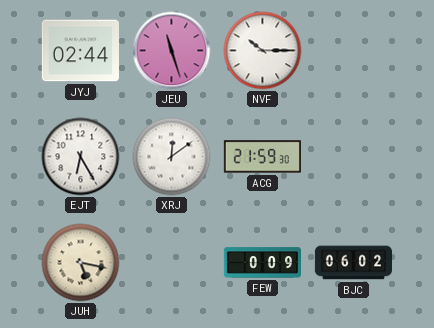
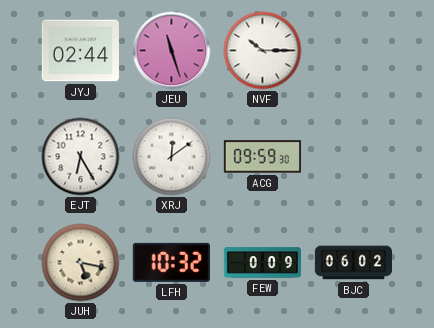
ACG: 21:59 -> 09:59 (262, 157)
LFH: none -> 10:32 (171, 262)
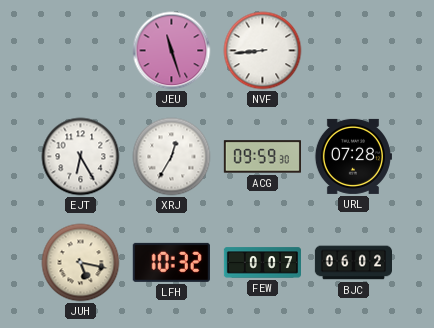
JYJ: 02:44 -> none (80, 51)
NVF: 10:15 -> 8:44 (263, 51)
XRJ: 12:09 -> 12:35 (172, 157)
URL: none -> 07:28 (353, 156)
FEW: 0:09 -> 0:07 (262, 263)
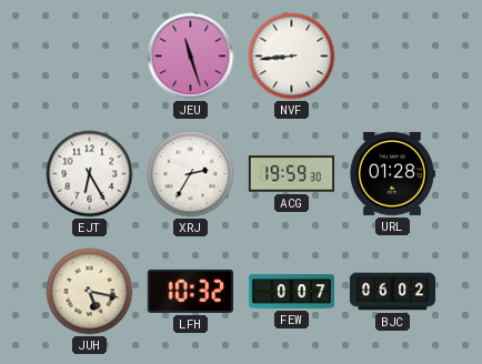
XRJ: 12:35 -> 2:35 (191, 174)
ACG: 09:59 -> 19:59 (291, 174)
URL: 07:28 -> 01:28 (392, 173)
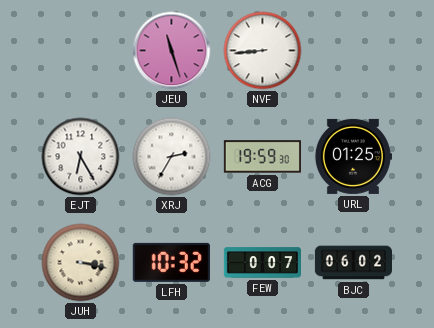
URL: 01:28 -> 01:25 (353, 156)
JUH: 5:17 -> 3:17 (81, 263)
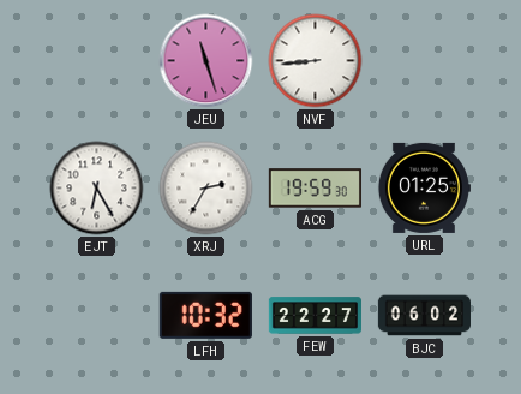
JUH: 3:17 -> none (81, 263)
FEW: 0:07 -> 22:27 (315, 316)
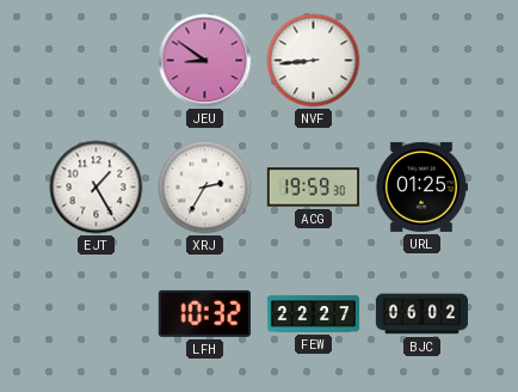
JEU: 11:27 -> 8:51 (205, 61)
EJT: 6:25 -> 1:25 (97, 188)
